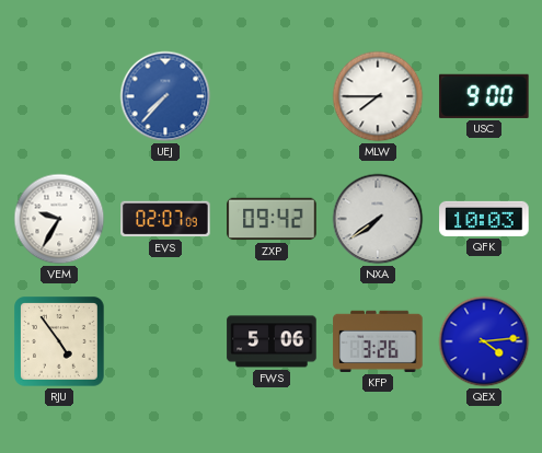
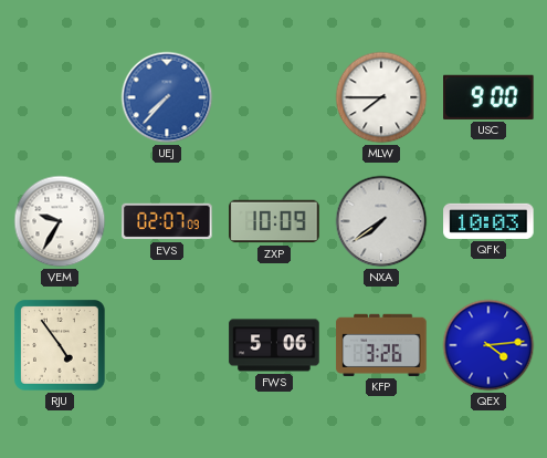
ZXP: 09:42 -> 10:09 (274, 221)
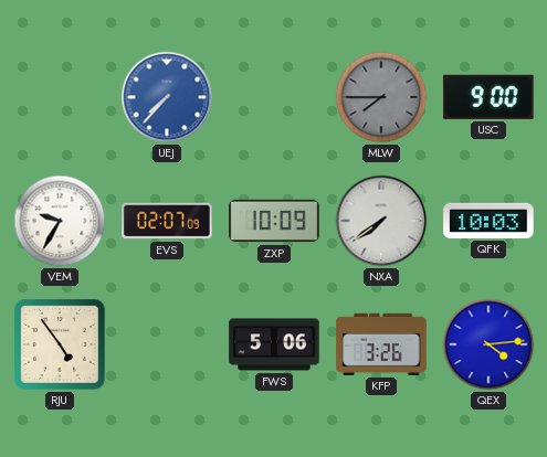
MLW dial: white -> grey (381, 97)
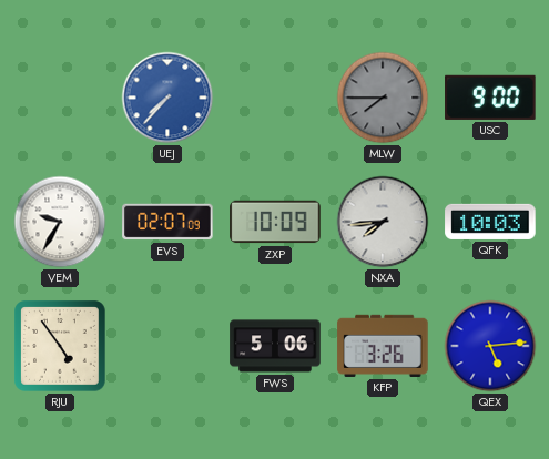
NXA: 7:39 -> 7:44 (383, 222)
QEX: 4:14 -> 5:14 (490, 346)
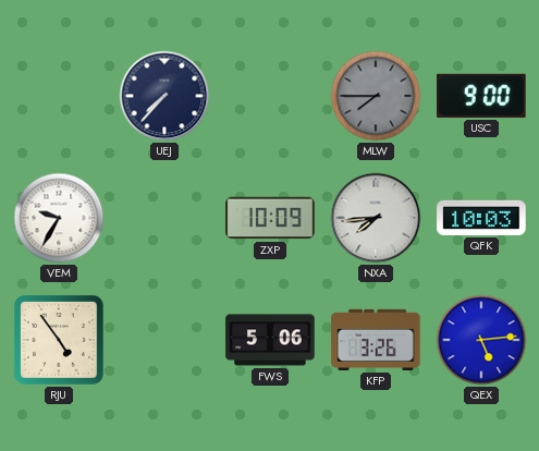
UEJ dial: blue -> navy (164, 96)
EVS: 02:07 -> none (167, 222)
